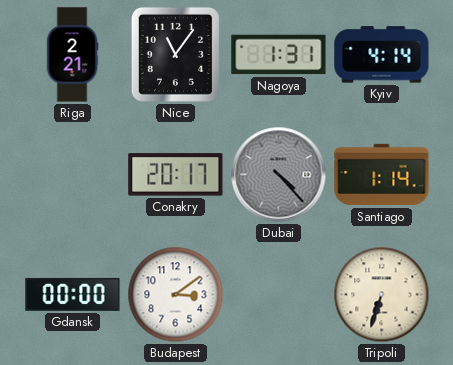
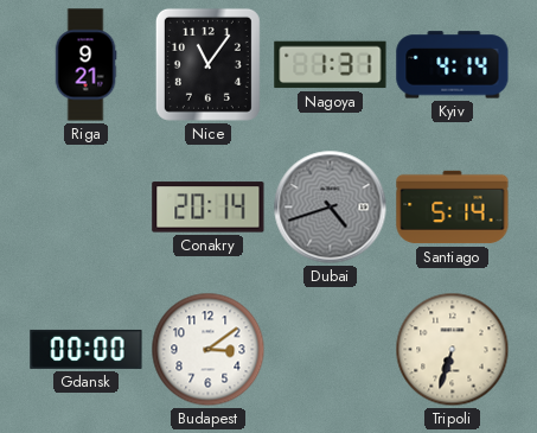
Riga: 2:21 -> 9:21 (85, 65)
Conakry: 20:17 -> 20:14 (209, 208)
Dubai: 4:23 -> 4:42 (331, 208)
Santiago: 1:14 -> 5:14 (453, 208)
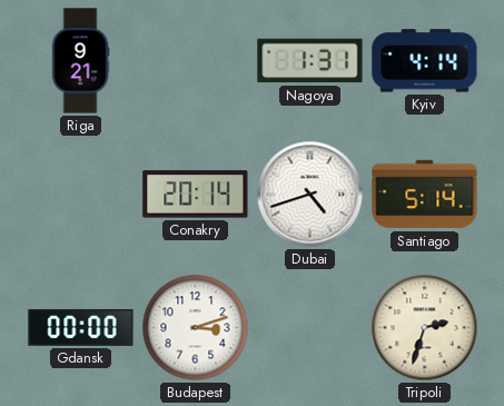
Nice: 11:06 -> none (207, 64)
Dubai dial: grey -> white (310, 195)
Budapest: 3:09 -> 3:12 (196, 328)
Tripoli: 6:33 -> 2:33 (425, 328)
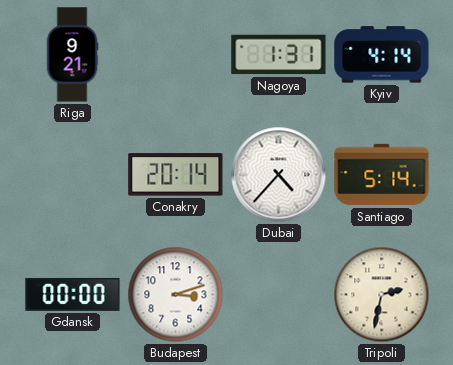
Dubai: 4:42 -> 4:37 (279, 175)
Tripoli: 2:33 -> 2:32 (382, 295)
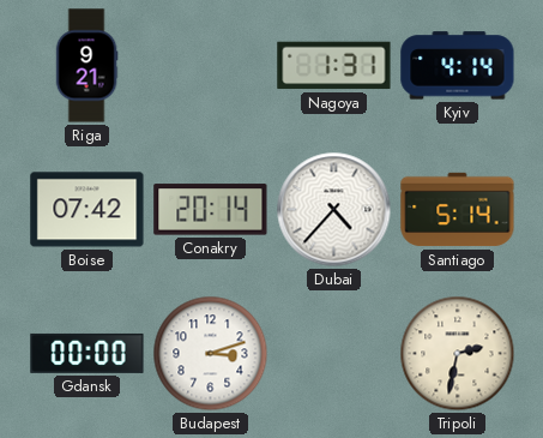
Boise: none -> 07:42 (88, 210)
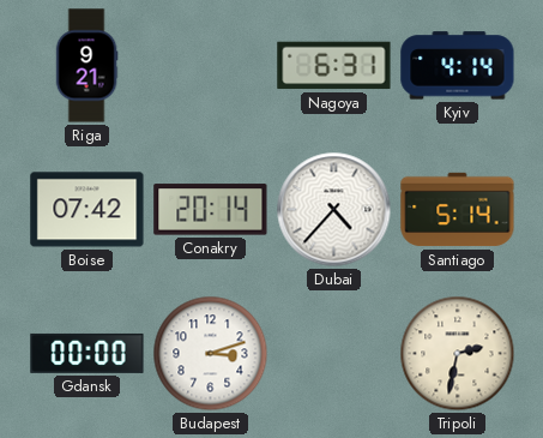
Nagoya: 1:31 -> 6:31 (334, 66)
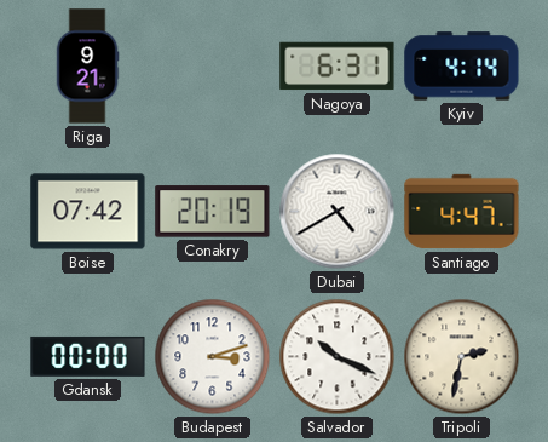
Conakry: 20:14 -> 20:19 (213, 212)
Dubai: 4:37 -> 4:40 (338, 212)
Santiago: 5:14 -> 4:47 (462, 212)
Salvador: none -> 10:19 (338, 357)
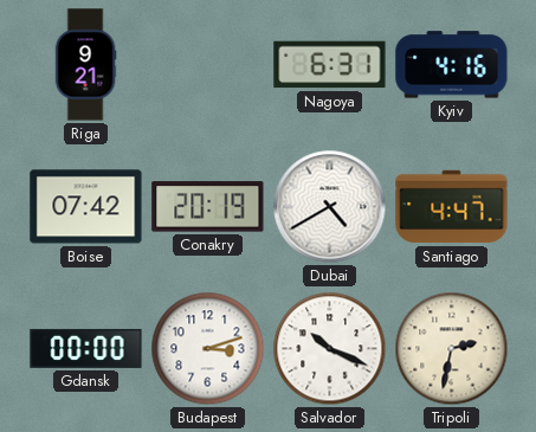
Kyiv: 4:14 -> 4:16 (452, 65)
